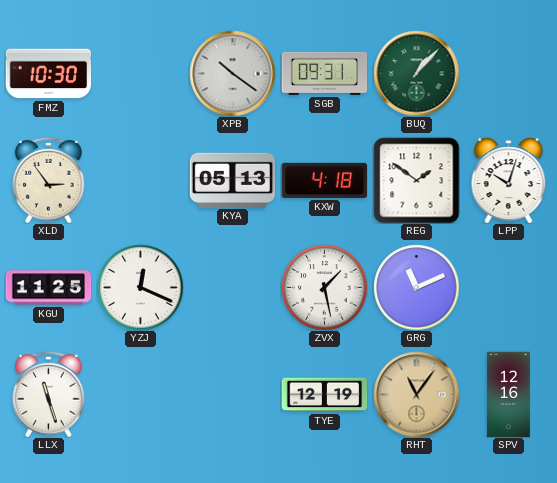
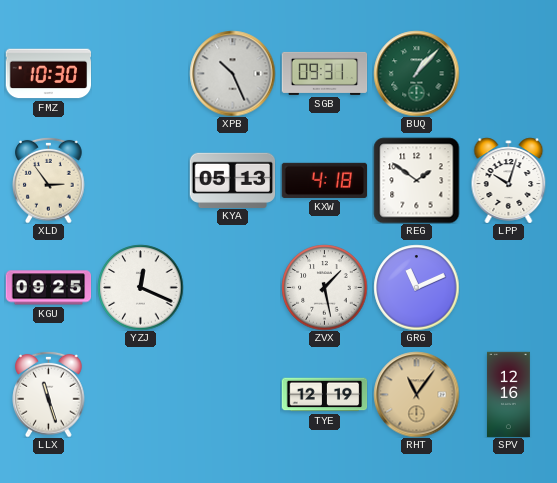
XPB: 10:21 -> 10:26 (232, 73)
KGU: 11:25 -> 09:25 (48, 288)
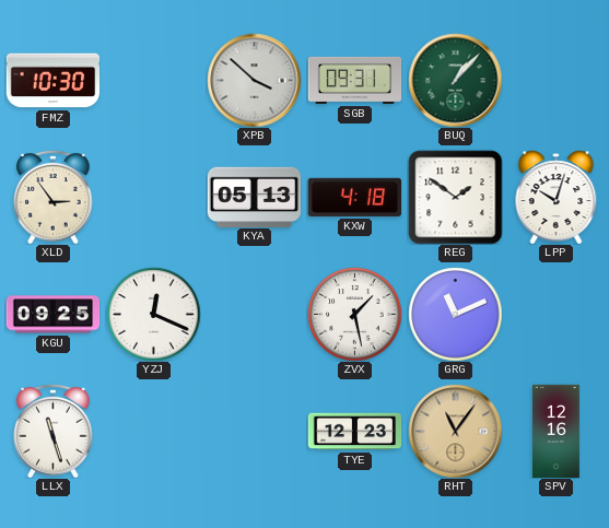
XPB: 10:26 -> 3:52 (254, 80)
TYE: 12:19 -> 12:23 (354, 432)
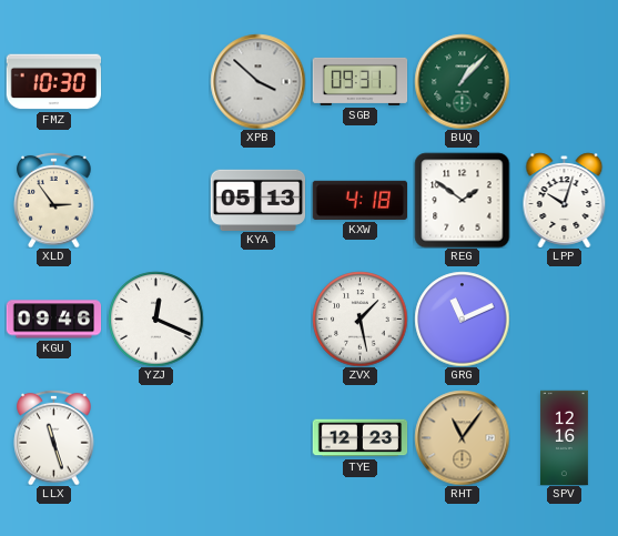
KGU: 09:25 -> 09:46 (53, 320)
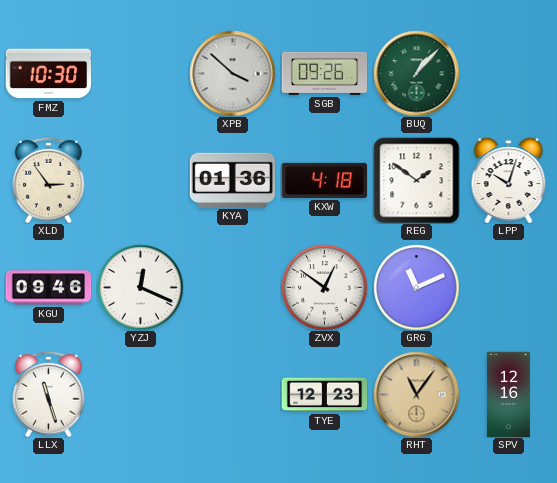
SGB: 09:31 -> 09:26 (324, 73)
KYA: 05:13 -> 01:36 (232, 180)
ZVX: 1:28 -> 12:51 (324, 287)
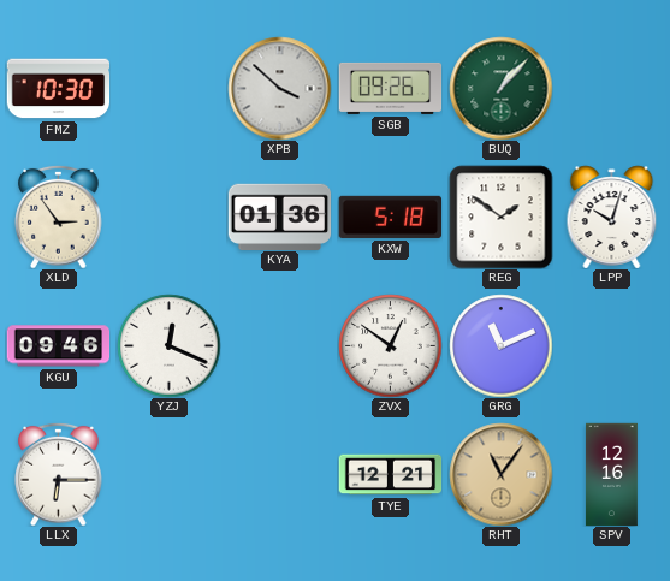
KXW: 4:18 -> 5:18 (390, 217)
LLX: 11:27 -> 6:15 (59, 474)
TYE: 12:23 -> 12:21 (390, 475)
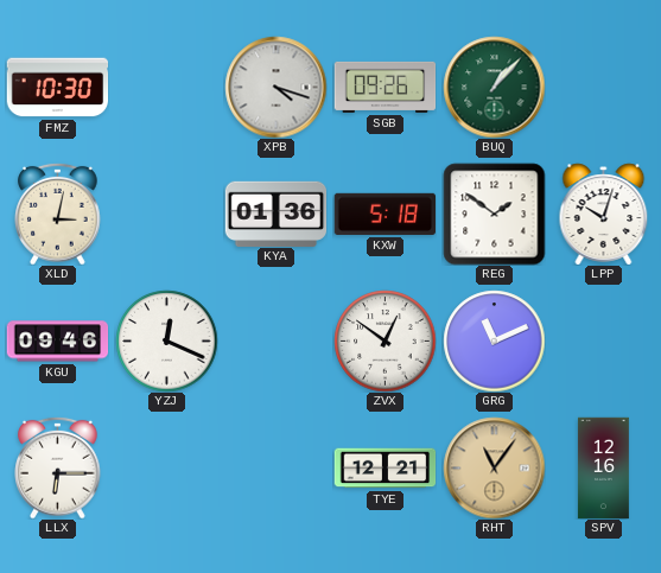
XPB: 3:52 -> 4:18 (275, 87)
XLD: 2:54 -> 3:02 (58, 214)
